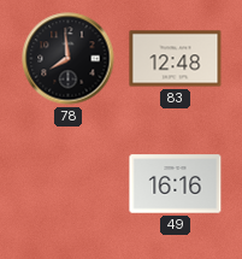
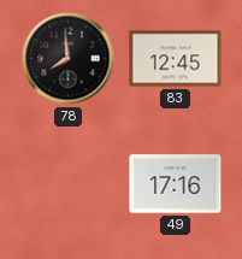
83: 12:48 -> 12:45 (176, 59)
49: 16:16 -> 17:16 (176, 184)
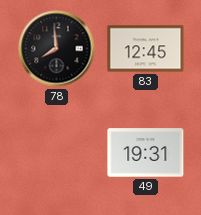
49: 17:16 -> 19:31 (146, 153)
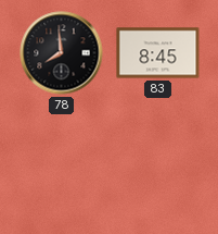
83: 12:45 -> 8:45 (158, 53)
49: 19:31 -> none (146, 153)
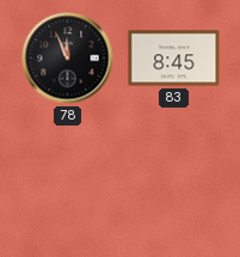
78: 7:59 -> 11:56 (68, 59)
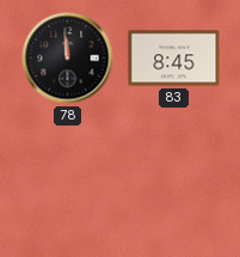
78: 11:56 -> 11:59 (68, 59)
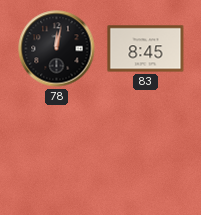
78: 11:59 -> 12:02 (57, 49)
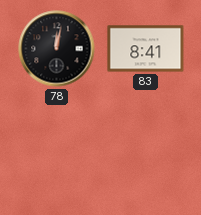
83: 8:45 -> 8:41 (146, 49)
